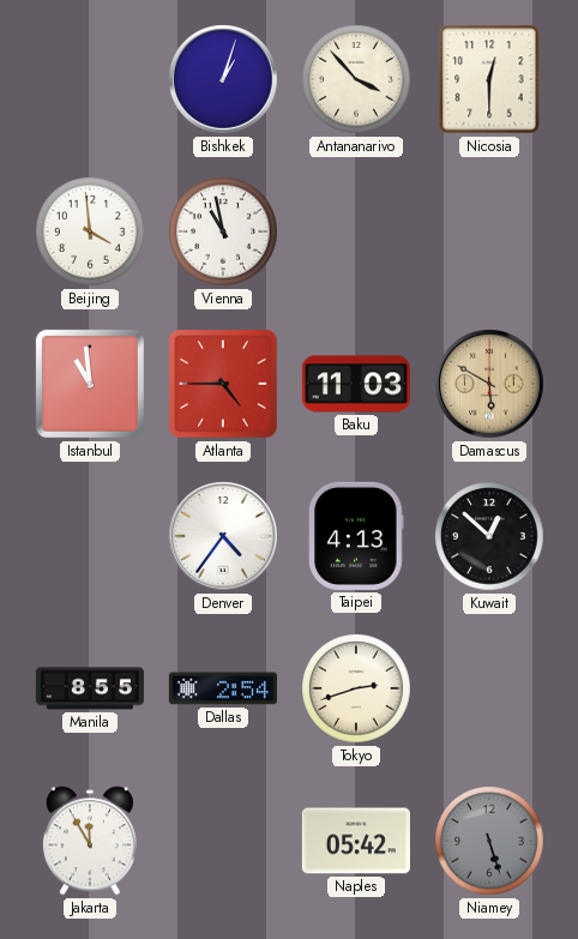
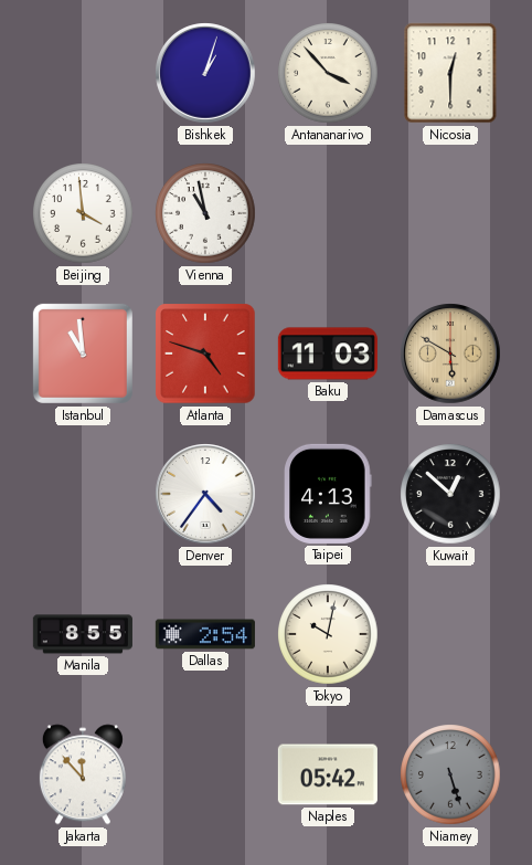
Atlanta: 4:45 -> 4:48 (205, 354)
Tokyo: 2:42 -> 10:02 (328, 634)
Jakarta: 11:55 -> 11:53 (83, 774)
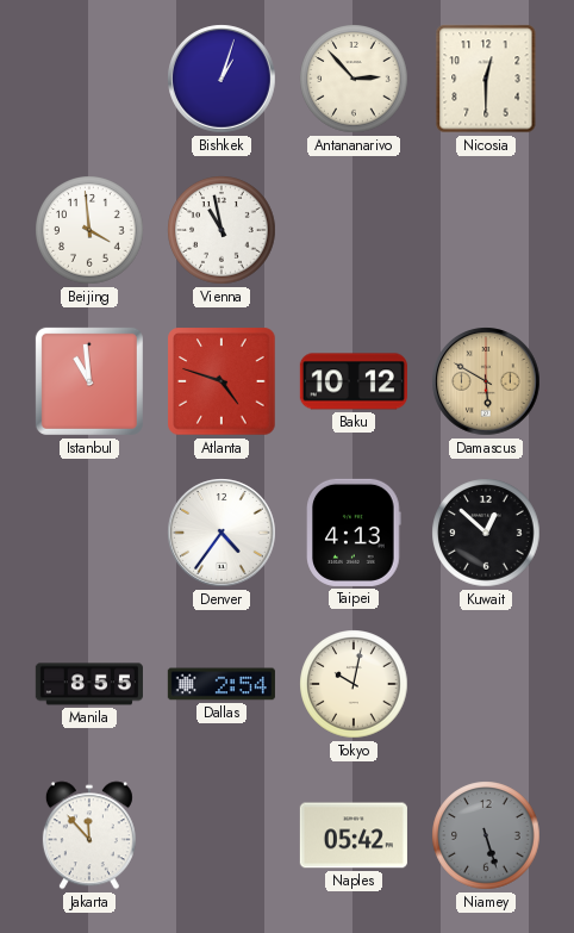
Antananarivo: 3:53 -> 2:53 (354, 79)
Baku: 11:03 -> 10:12 (354, 381)
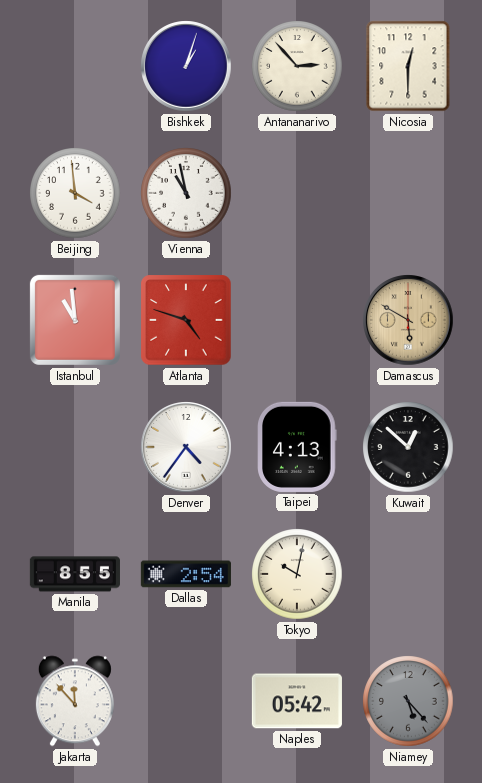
Baku: 10:12 -> none (354, 381)
Niamey: 5:27 -> 5:23 (408, 701)
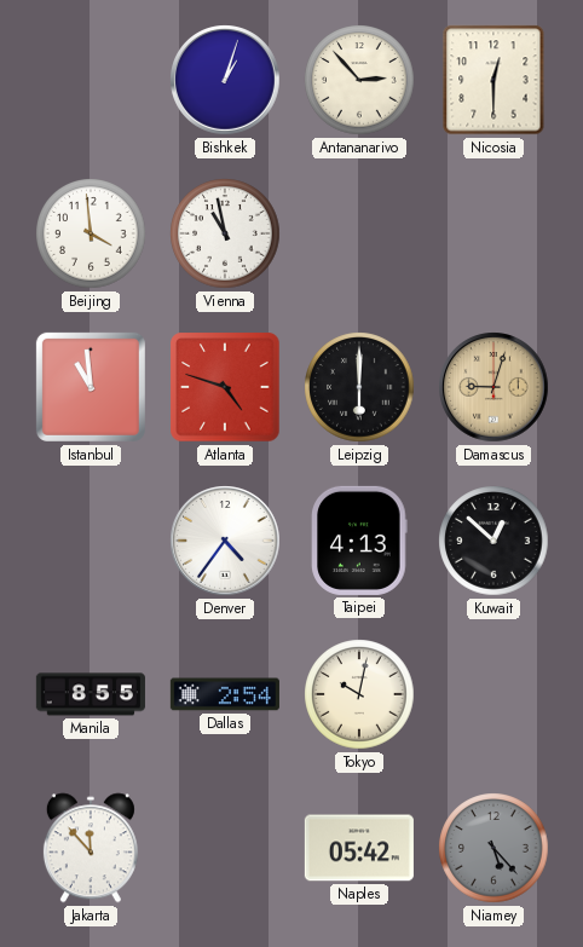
Leipzig: none -> 6:00 (359, 387)
Damascus: 5:50 -> 9:03 (493, 387)
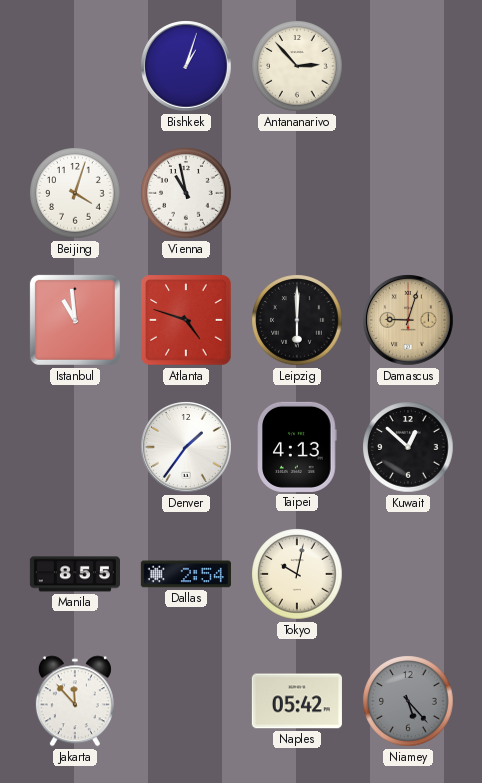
Nicosia: 12:30 -> none (493, 80)
Beijing: 3:59 -> 4:03 (75, 193)
Denver: 4:36 -> 1:36 (186, 447)
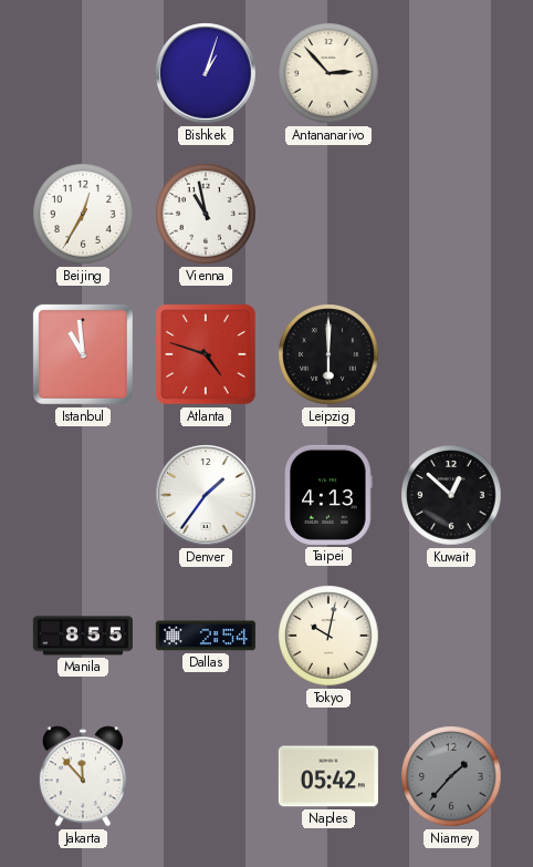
Beijing: 4:03 -> 12:35 (83, 214)
Damascus: 9:03 -> none (408, 320)
Niamey: 5:23 -> 1:37 (451, 776)
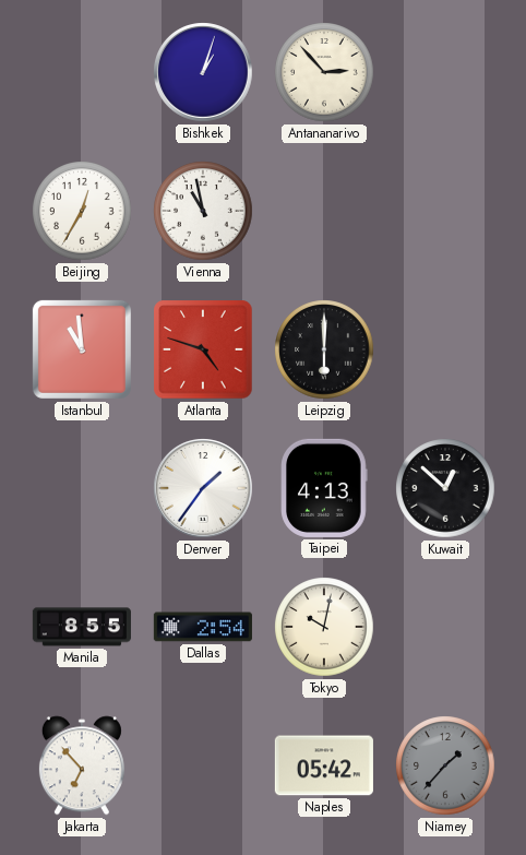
Jakarta: 11:53 -> 6:53 (82, 765)
